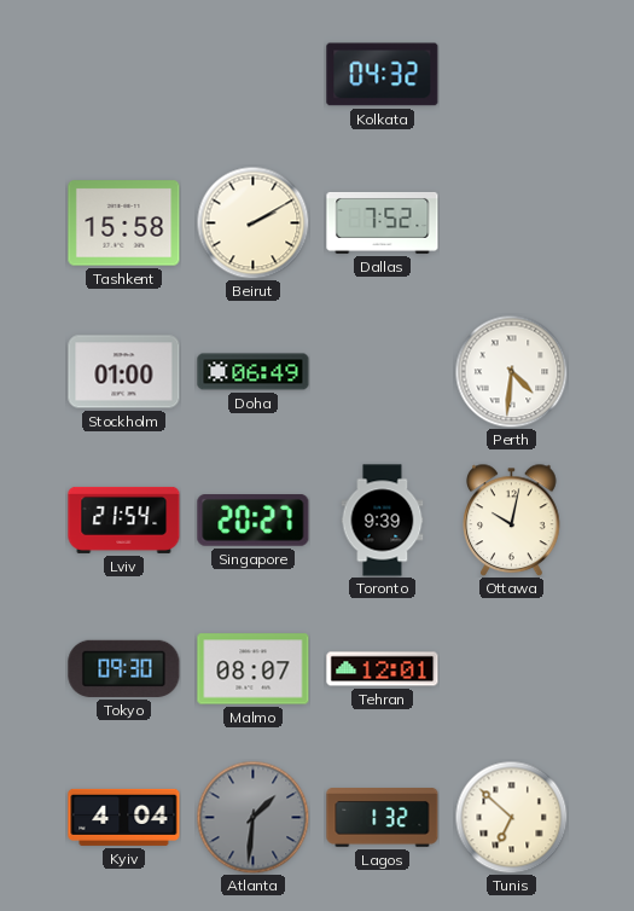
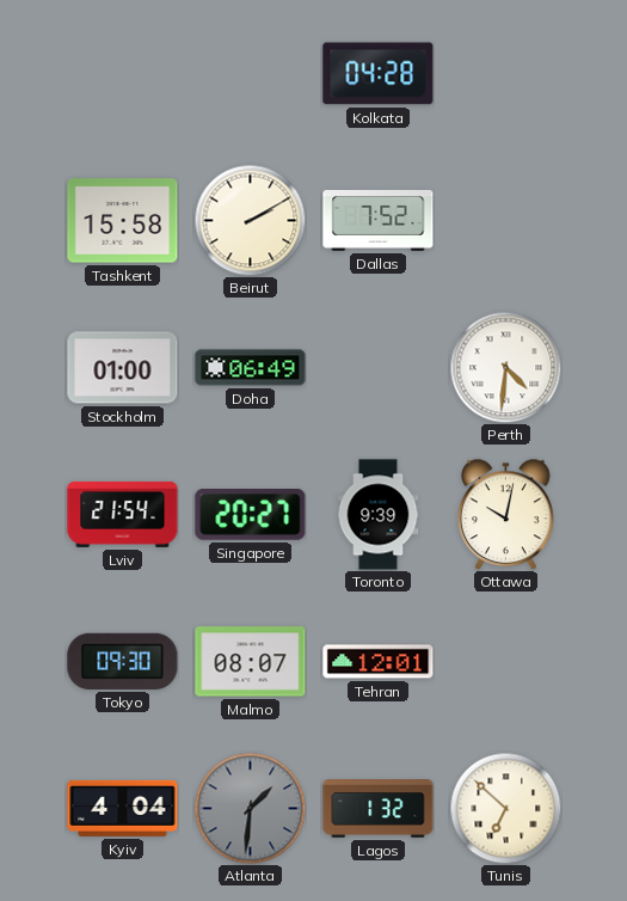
Kolkata: 04:32 -> 04:28 (379, 74)
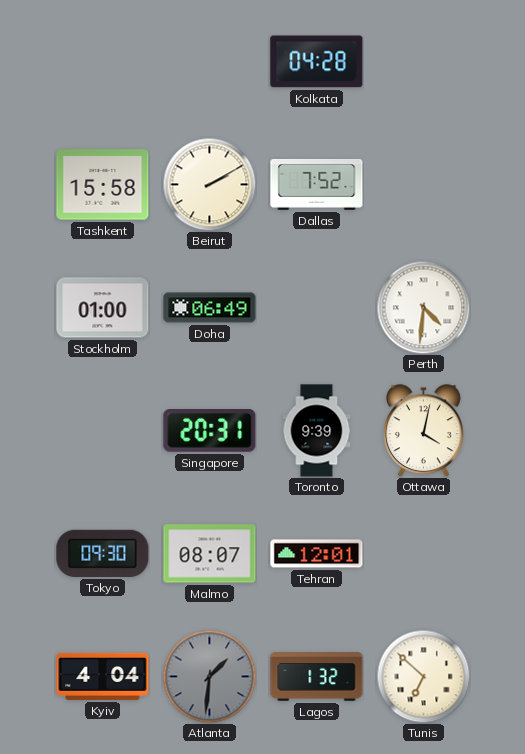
Lviv: 21:54 -> none (123, 514)
Singapore: 20:27 -> 20:31 (210, 431)
Ottawa: 10:02 -> 4:02 (424, 430)
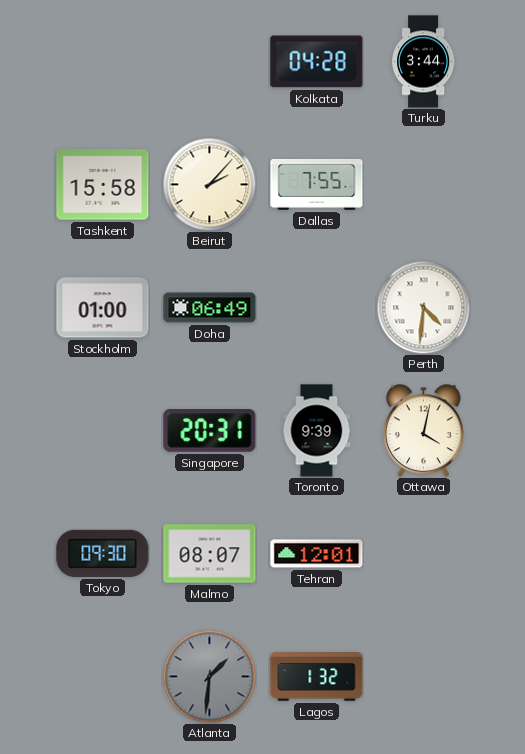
Turku: none -> 3:44 (424, 62)
Beirut: 2:10 -> 2:07 (209, 184)
Dallas: 7:52 -> 7:55 (317, 184)
Kyiv: 4:04 -> none (103, 676)
Tunis: 6:52 -> none (423, 676)
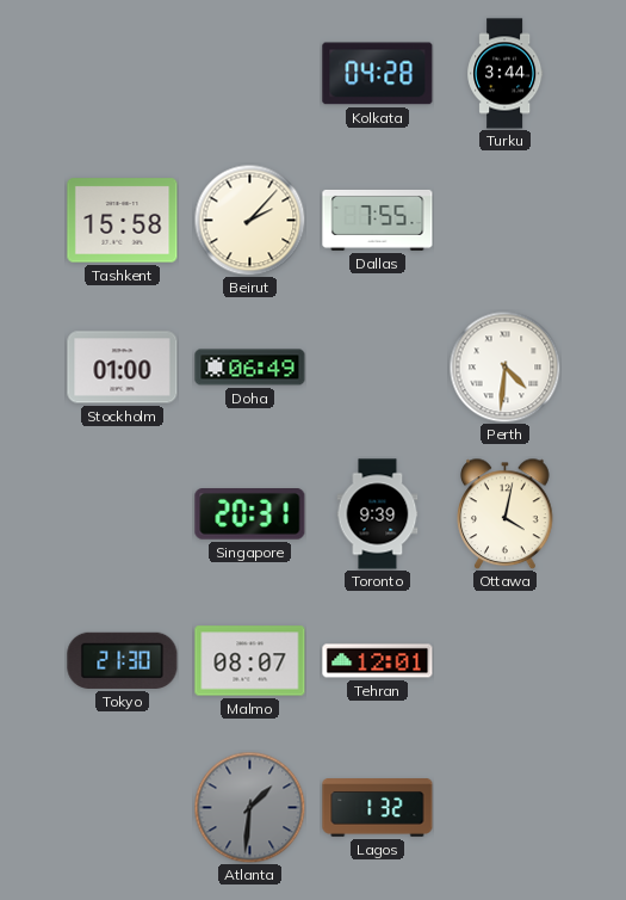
Tokyo: 09:30 -> 21:30 (123, 660)
